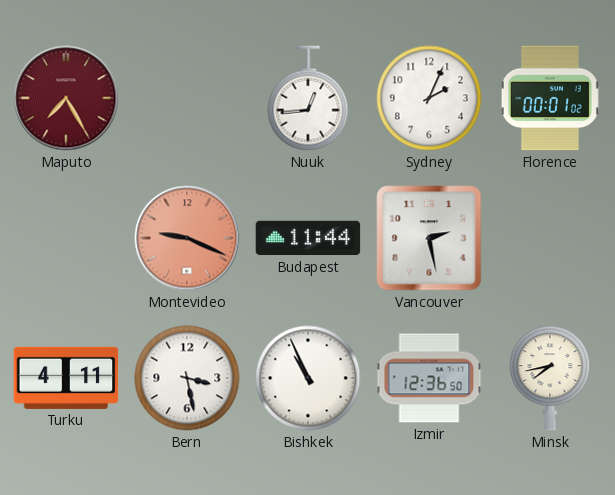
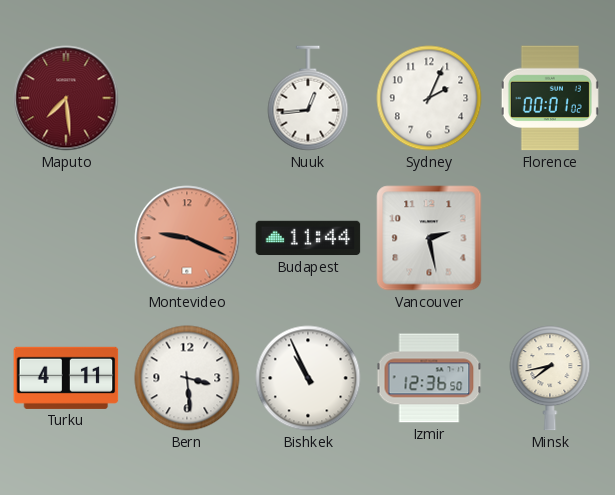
Maputo: 7:25 -> 7:29 (66, 98)
Bern: 3:28 -> 3:29 (187, 378)
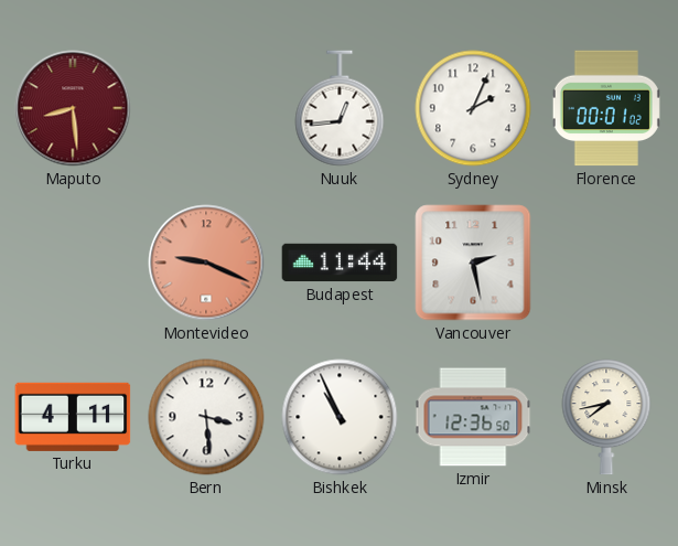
Maputo: 7:29 -> 8:29 (73, 108)
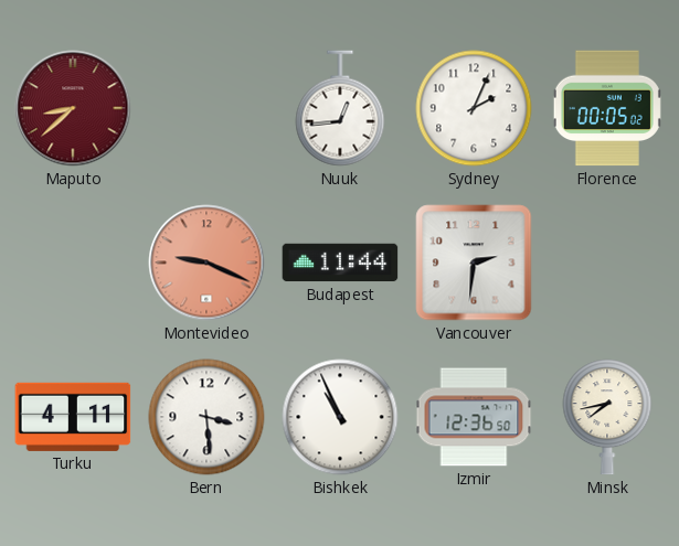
Maputo: 8:29 -> 8:38 (73, 108)
Florence: 00:01 -> 00:05 (607, 108)
Vancouver: 2:28 -> 2:31 (474, 263)
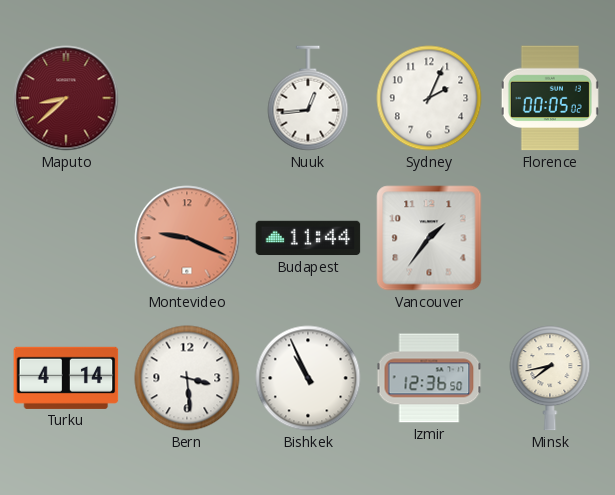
Vancouver: 2:31 -> 1:36 (429, 238)
Turku: 4:11 -> 4:14 (66, 378)
